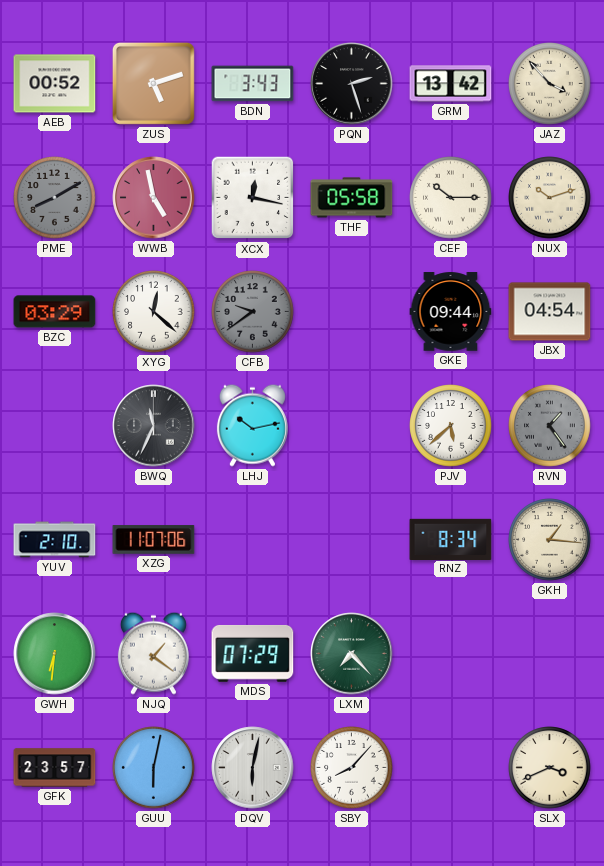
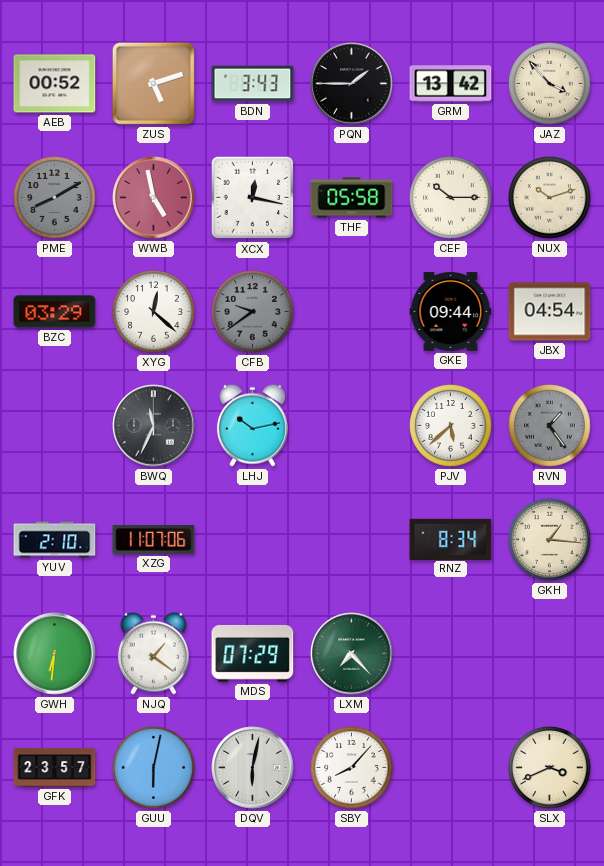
PQN: 2:27 -> 1:45 (352, 84)
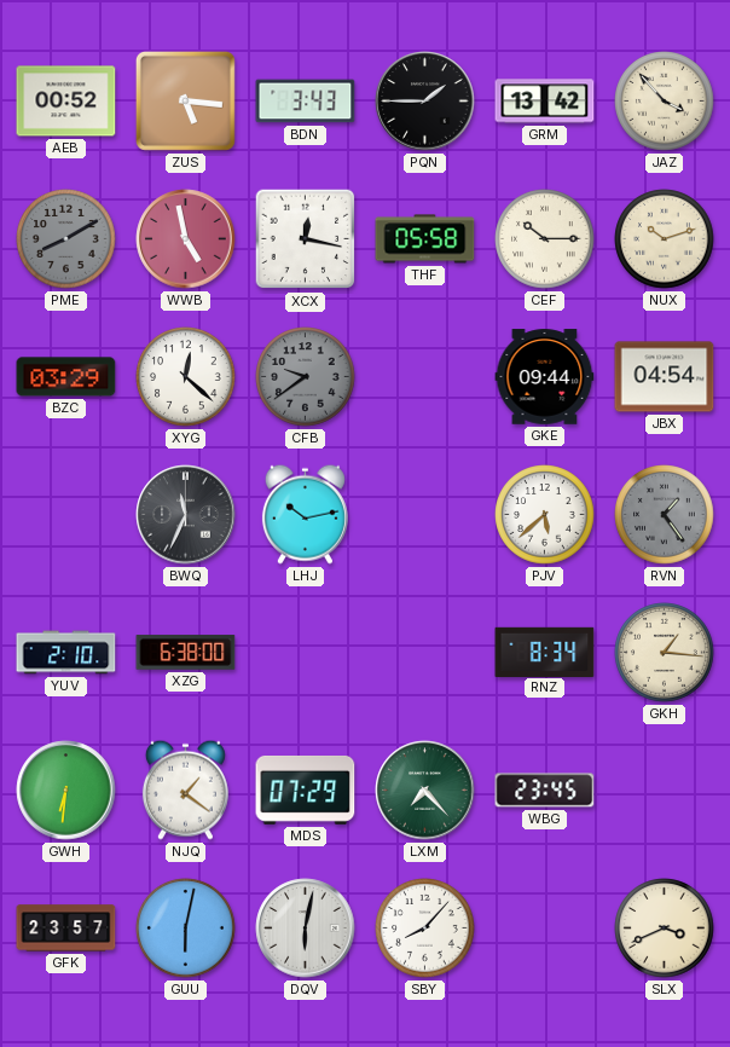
ZUS: 5:12 -> 5:16 (185, 100)
XZG: 11:07 -> 6:38 (186, 653)
WBG: none -> 23:45 (545, 791)
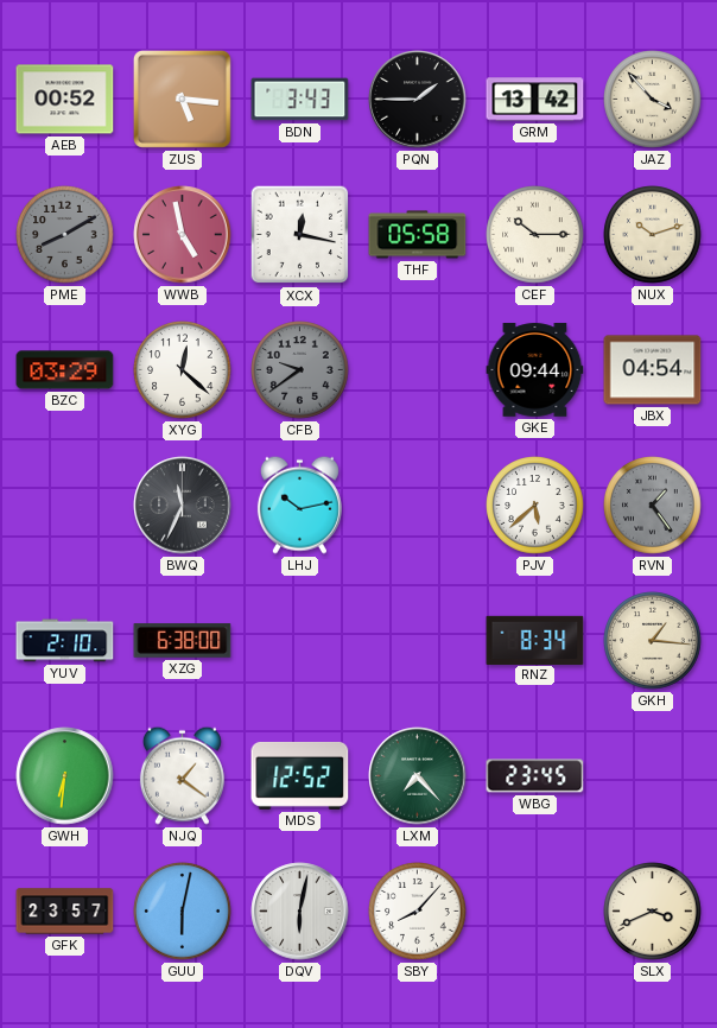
MDS: 07:29 -> 12:52 (300, 775)
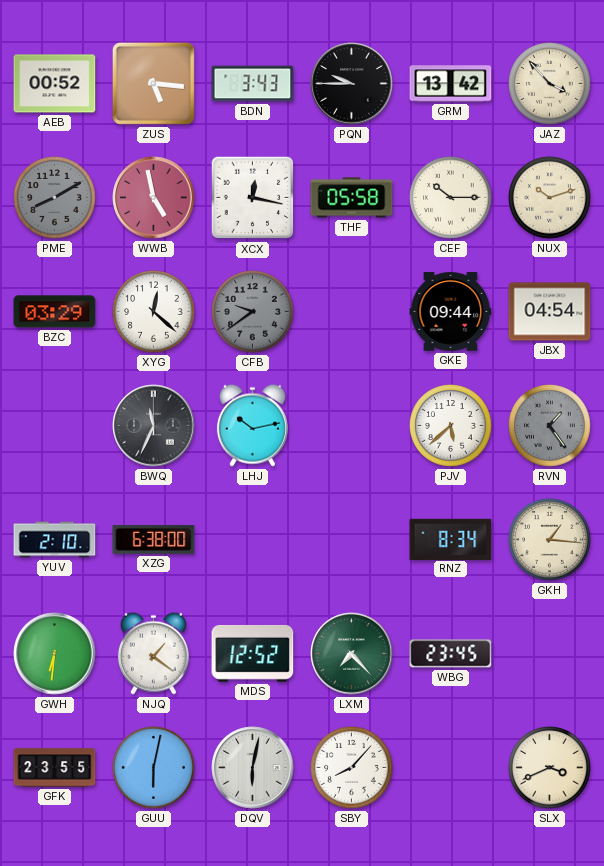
PQN: 1:45 -> 9:45 (352, 84)
GFK: 23:57 -> 23:55 (55, 768)
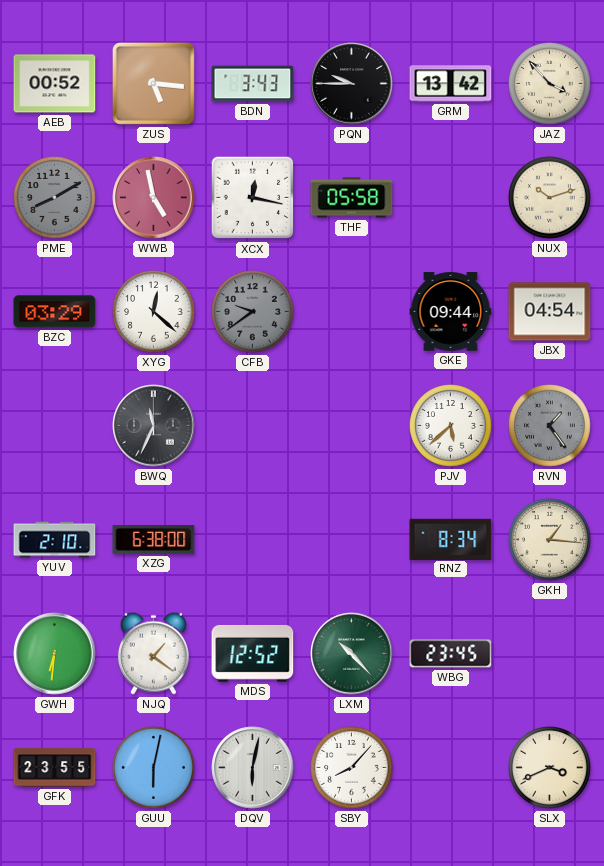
CEF: 10:15 -> none (451, 198)
LHJ: 10:13 -> none (252, 425)
LXM: 7:23 -> 10:23 (352, 654)
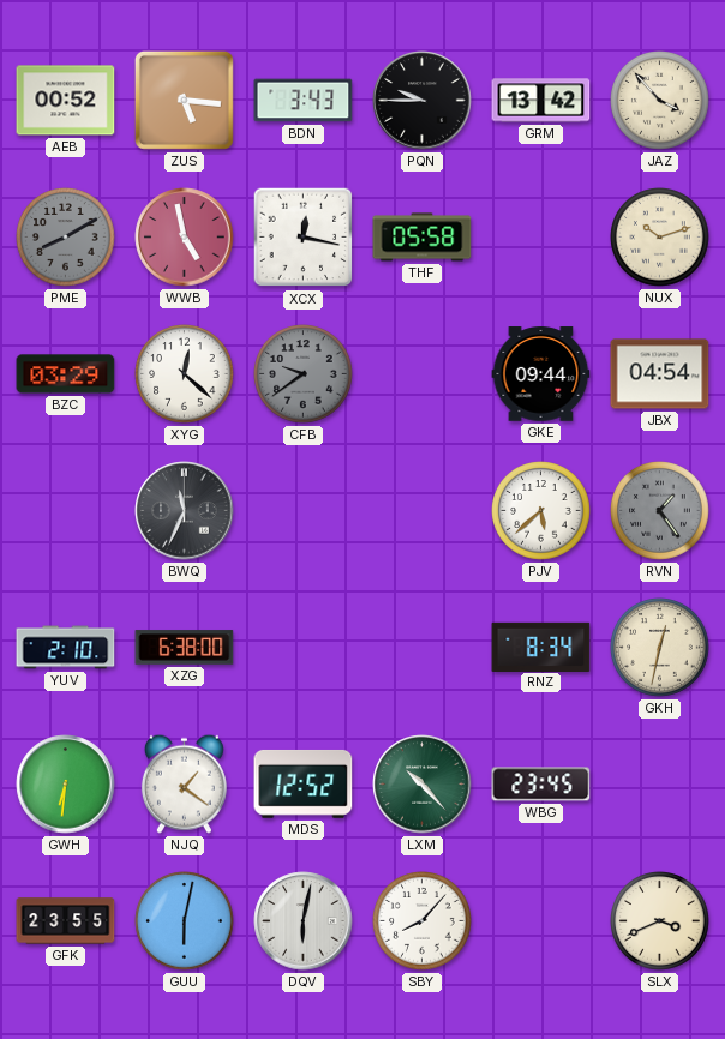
GKH: 1:16 -> 12:32 (660, 648)
